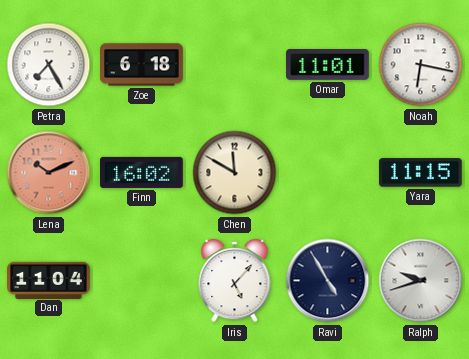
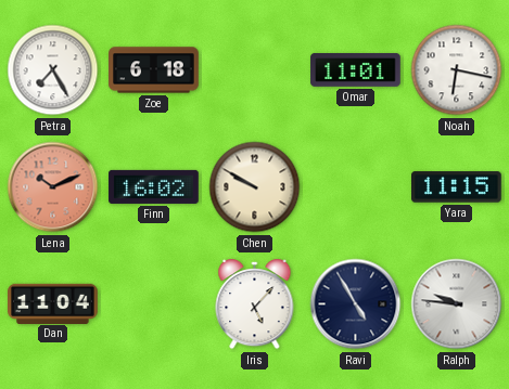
Chen: 11:50 -> 9:50 (255, 187)
Ralph: 9:42 -> 9:46 (457, 304)
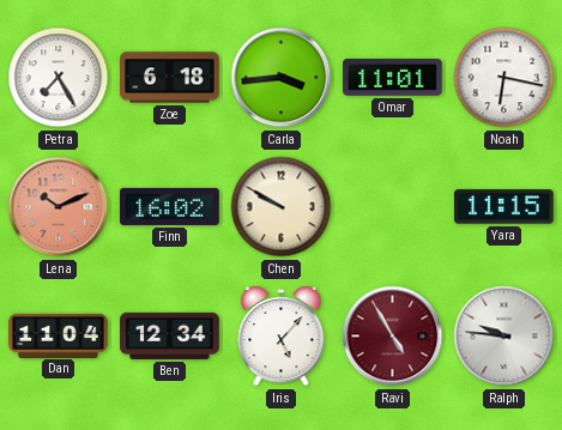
Carla: none -> 3:44 (282, 78)
Ben: none -> 12:34 (170, 335)
Ravi dial: navy -> burgundy (393, 337)
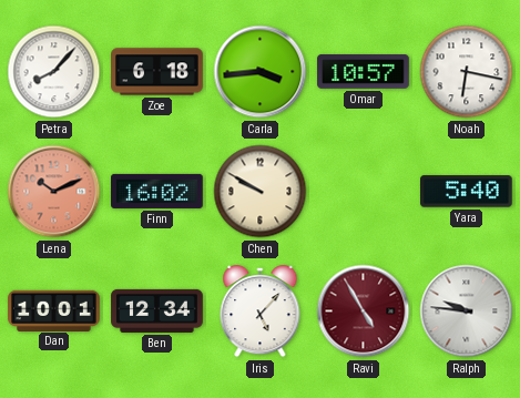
Petra: 7:25 -> 8:07 (54, 72)
Omar: 11:01 -> 10:57 (364, 72)
Yara: 11:15 -> 5:40 (467, 192)
Dan: 11:04 -> 10:01 (54, 310)
